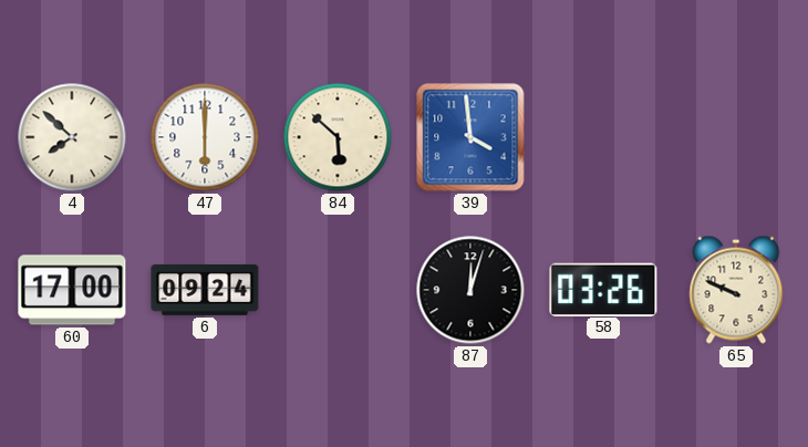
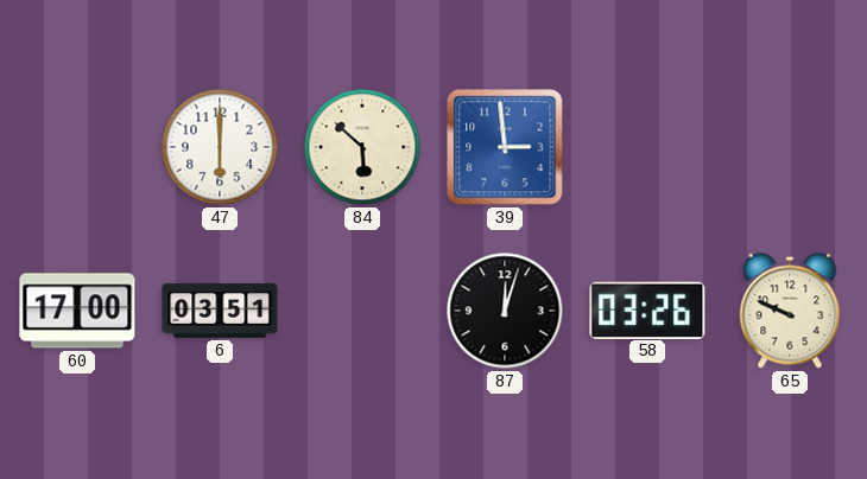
4: 7:52 -> none (72, 137)
39: 3:59 -> 2:59 (505, 147)
6: 09:24 -> 03:51 (220, 311)
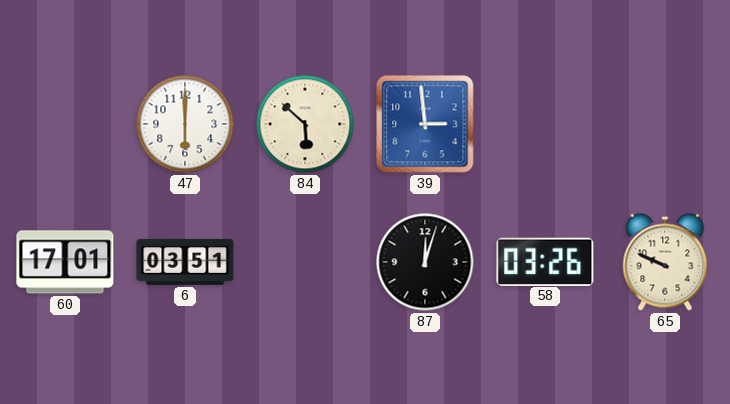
60: 17:00 -> 17:01 (65, 262)
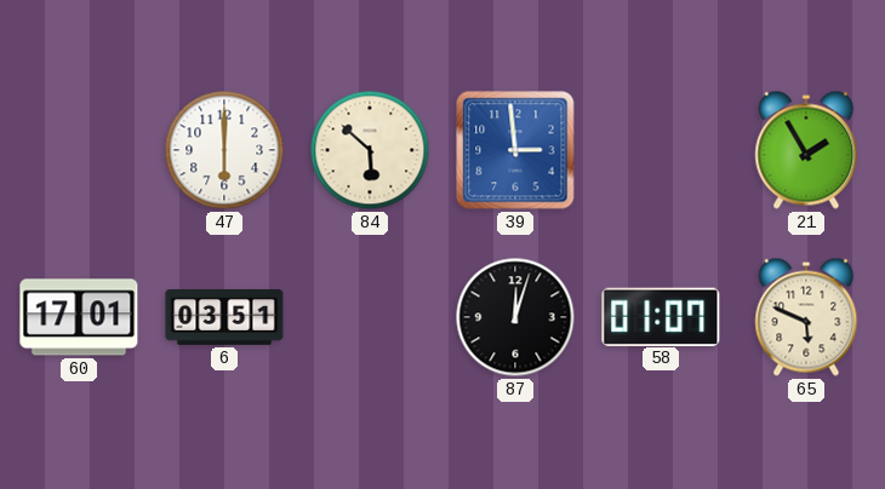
21: none -> 1:55 (806, 150)
58: 03:26 -> 01:07 (661, 316)
65: 9:49 -> 5:49 (806, 317)
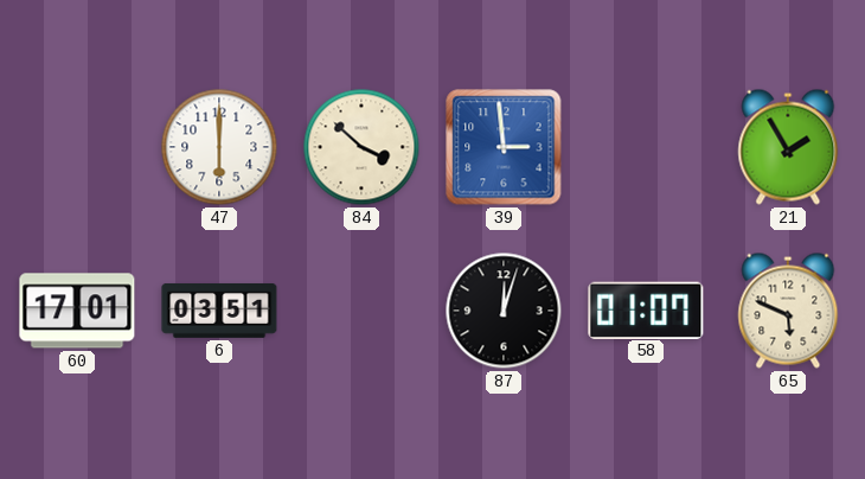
84: 5:52 -> 3:52 (361, 147)
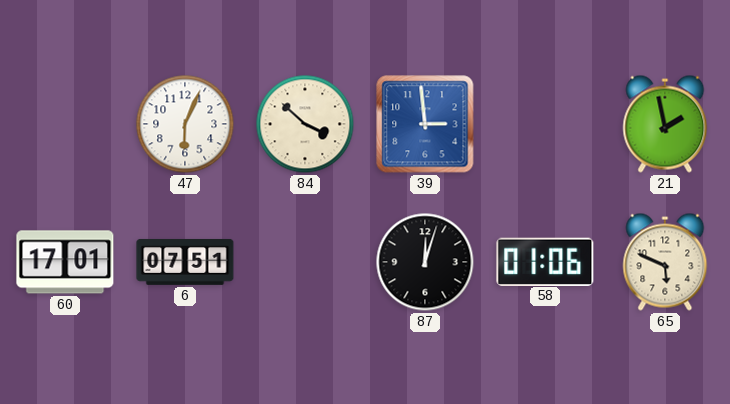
47: 6:00 -> 6:04 (185, 124)
21: 1:55 -> 1:58 (665, 124)
6: 03:51 -> 07:51 (185, 262)
58: 01:07 -> 01:06 (545, 261)
